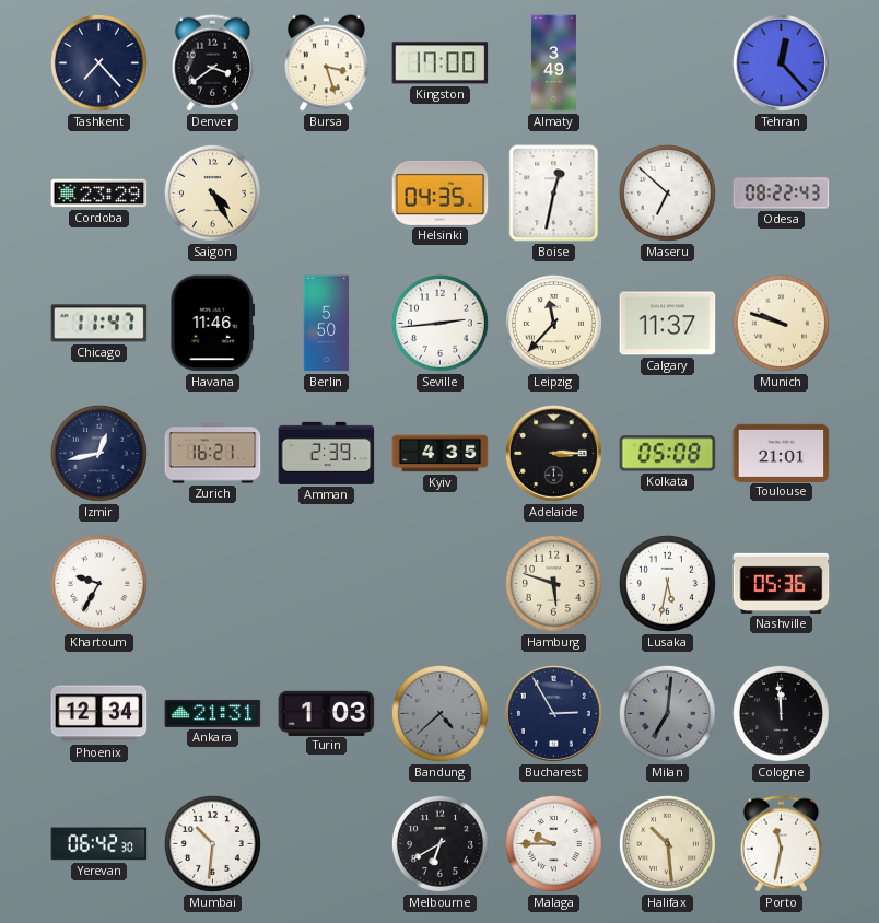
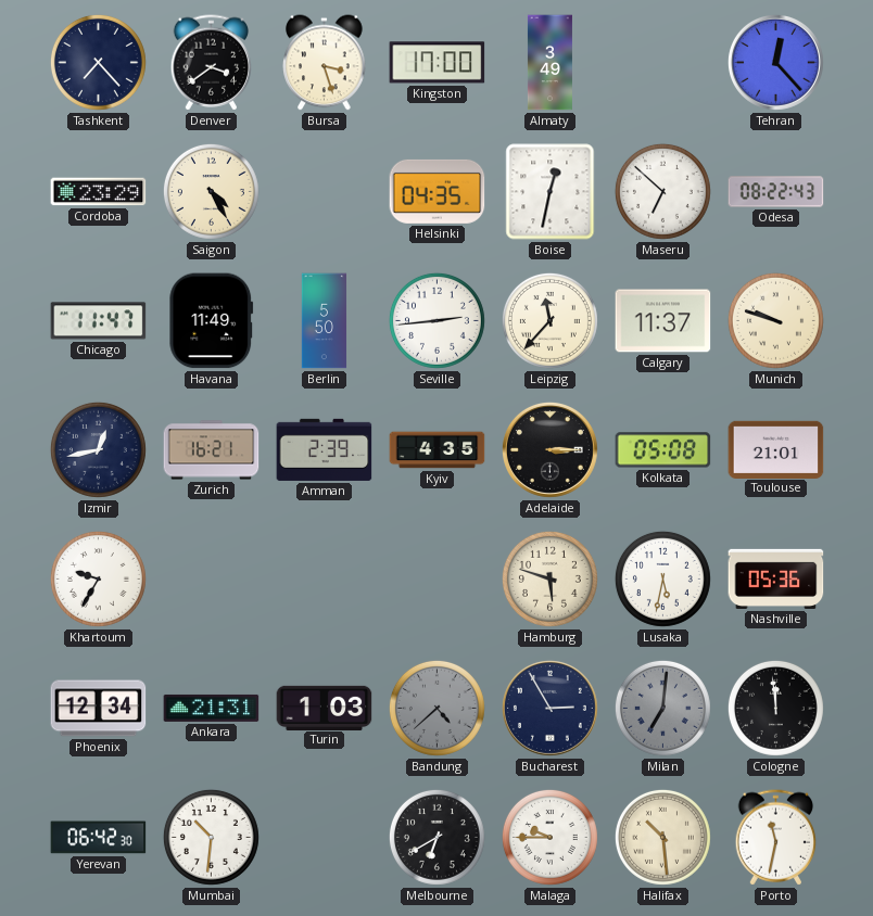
Havana: 11:46 -> 11:49 (212, 321)
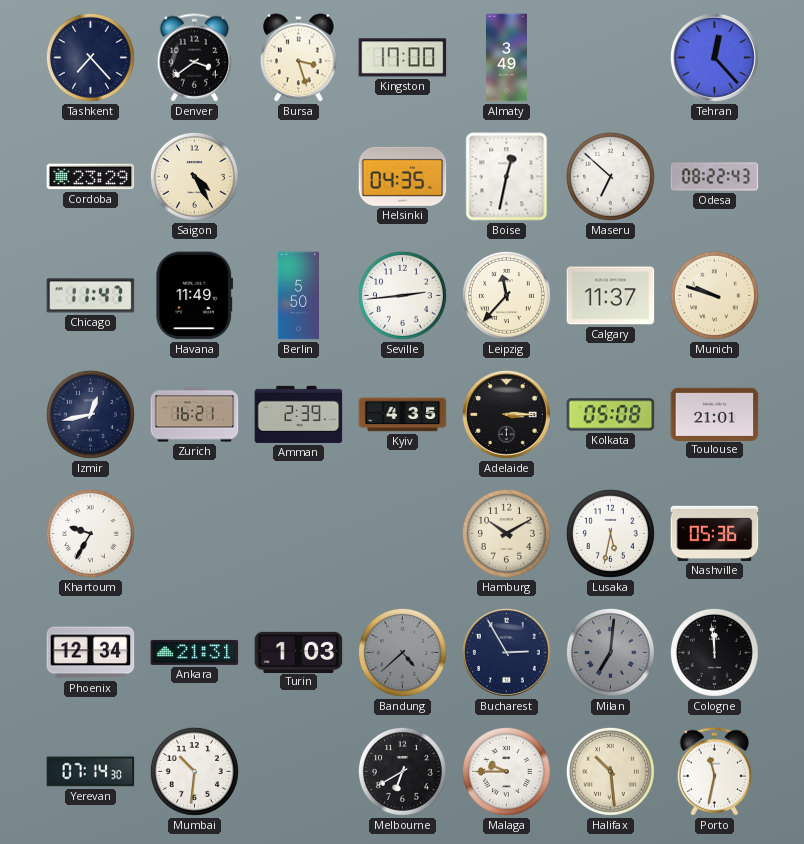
Hamburg: 5:48 -> 10:10 (506, 533)
Yerevan: 06:42 -> 07:14 (91, 772)
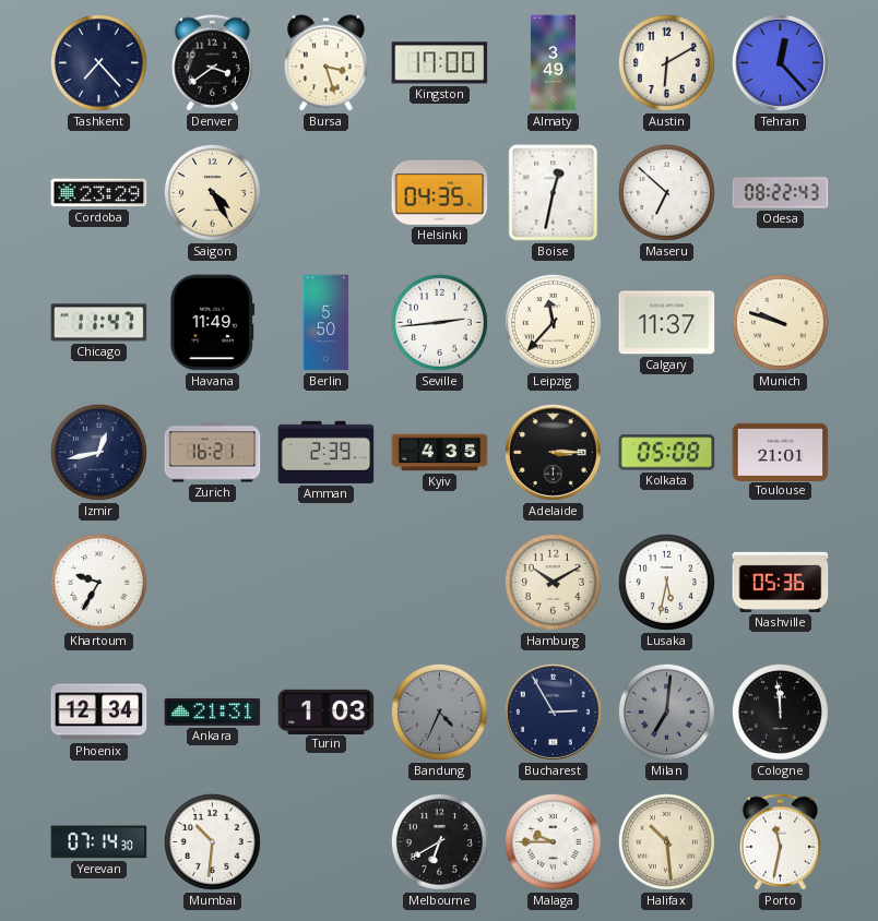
Austin: none -> 6:10 (666, 62)
Bandung: 4:38 -> 4:34 (439, 711)
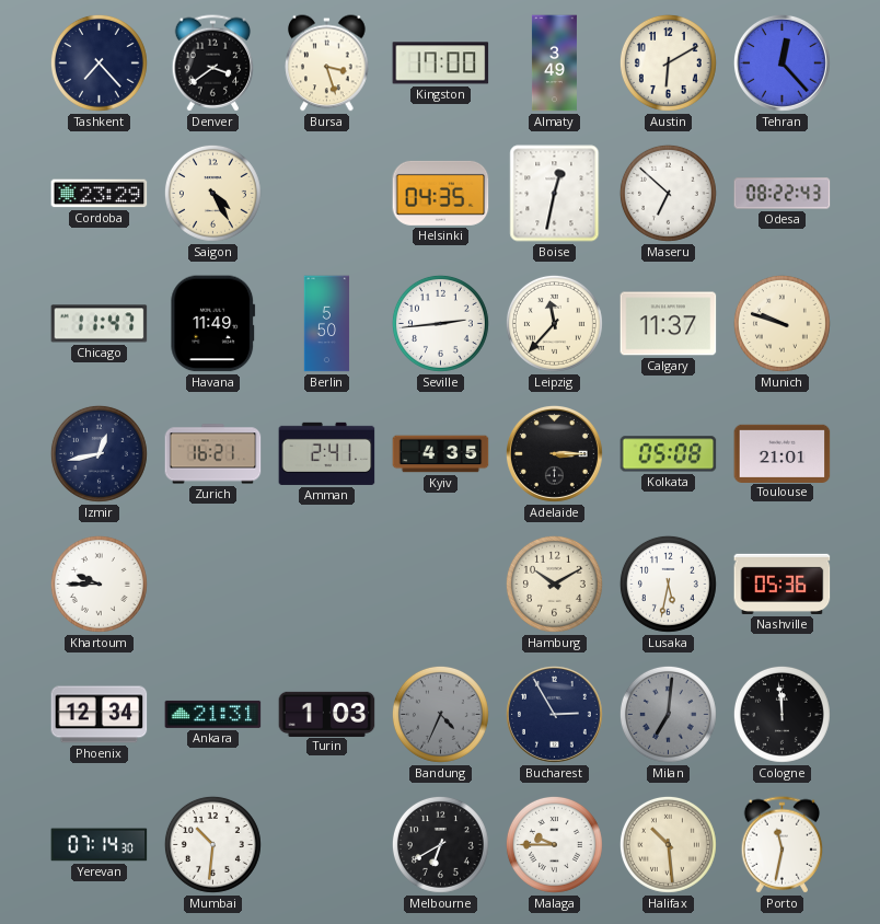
Amman: 2:39 -> 2:41 (327, 453)
Khartoum: 9:35 -> 9:45 (99, 584)
